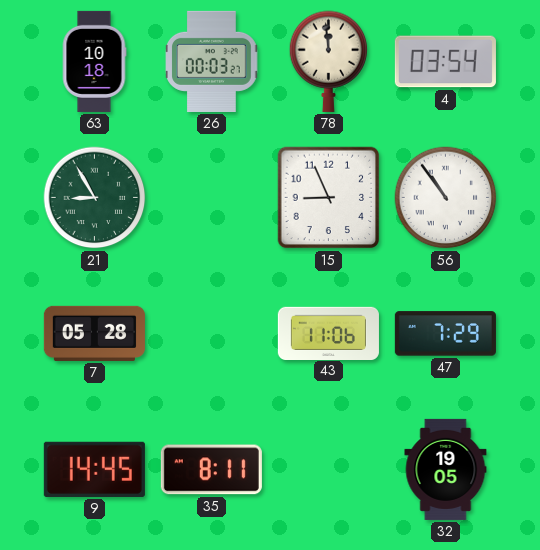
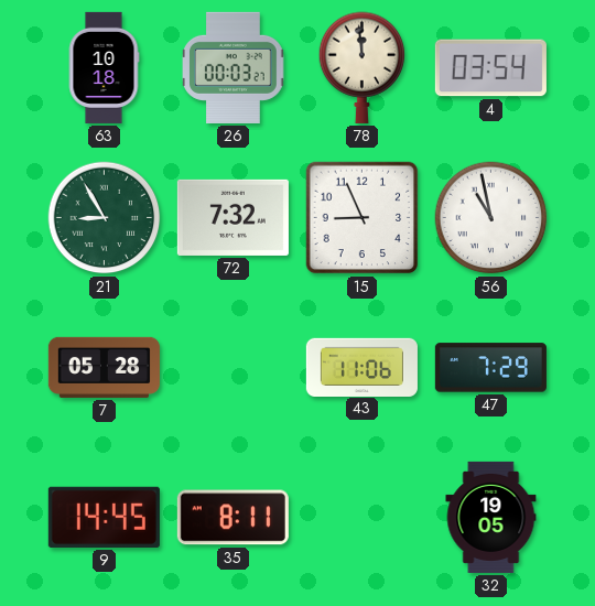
72: none -> 7:32 (232, 217)
56: 10:54 -> 10:58 (491, 218)
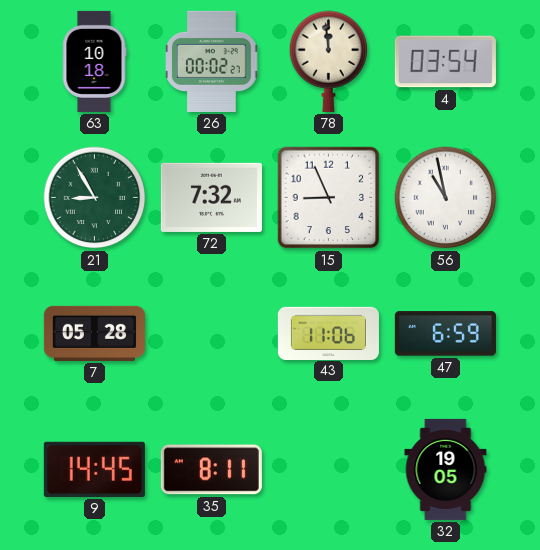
26: 00:03 -> 00:02 (212, 61)
47: 7:29 -> 6:59 (445, 334)
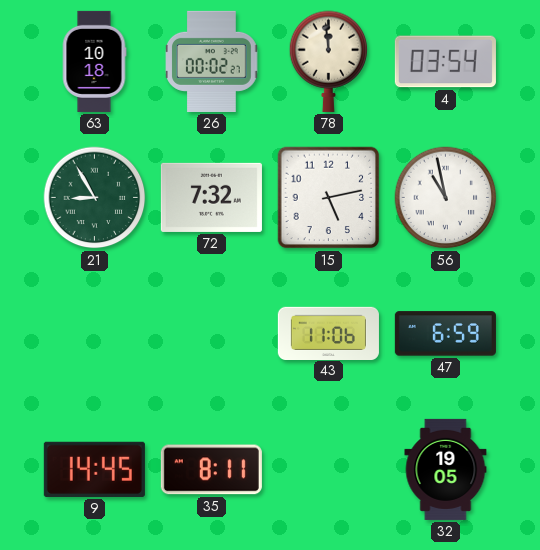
15: 8:56 -> 5:13 (329, 198)
7: 05:28 -> none (94, 333)
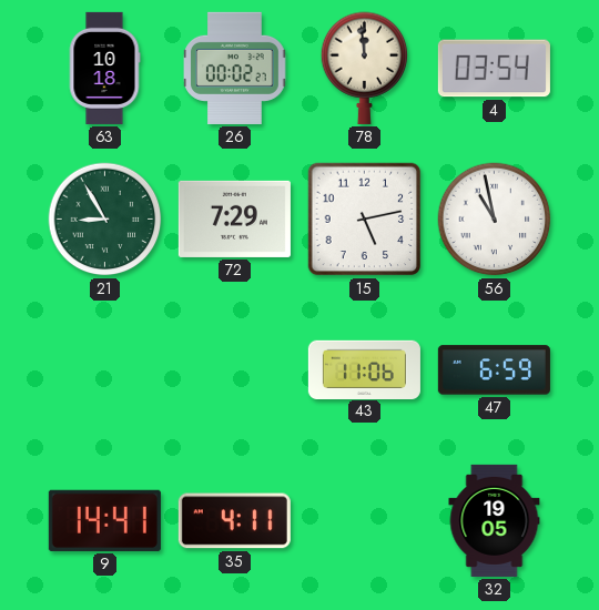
72: 7:32 -> 7:29 (234, 218)
9: 14:45 -> 14:41 (104, 520)
35: 8:11 -> 4:11 (234, 521)
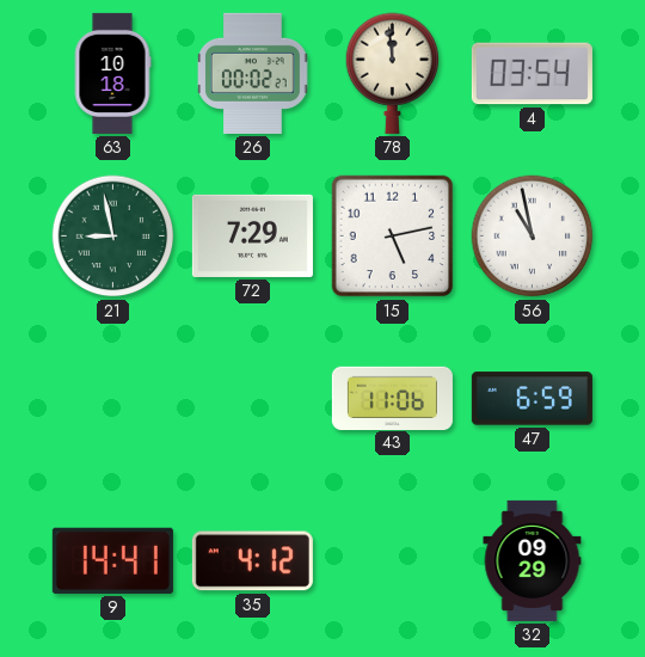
21: 8:55 -> 8:58 (113, 237)
35: 4:11 -> 4:12 (252, 561)
32: 19:05 -> 09:29 (533, 560)
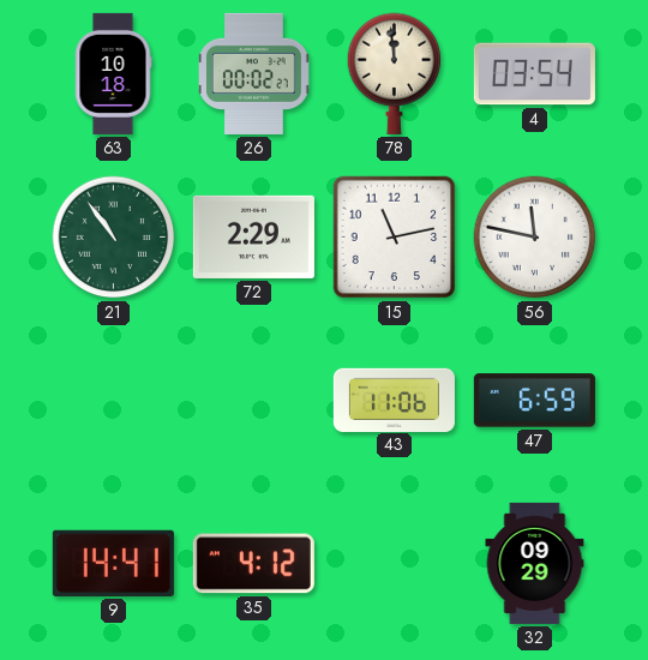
21: 8:58 -> 10:54 (114, 238)
72: 7:29 -> 2:29 (253, 236)
15: 5:13 -> 11:13 (395, 238)
56: 10:58 -> 11:47 (535, 238)
